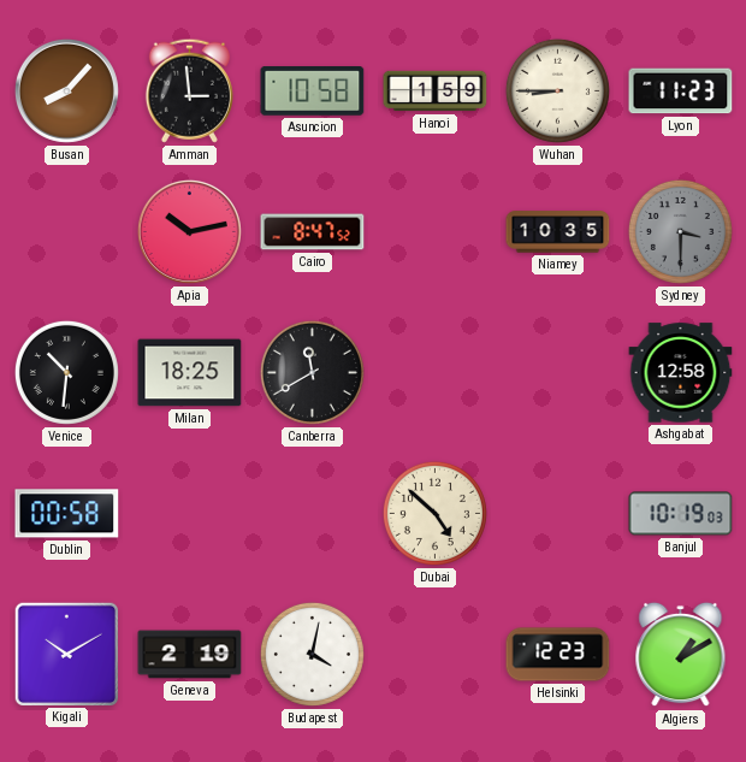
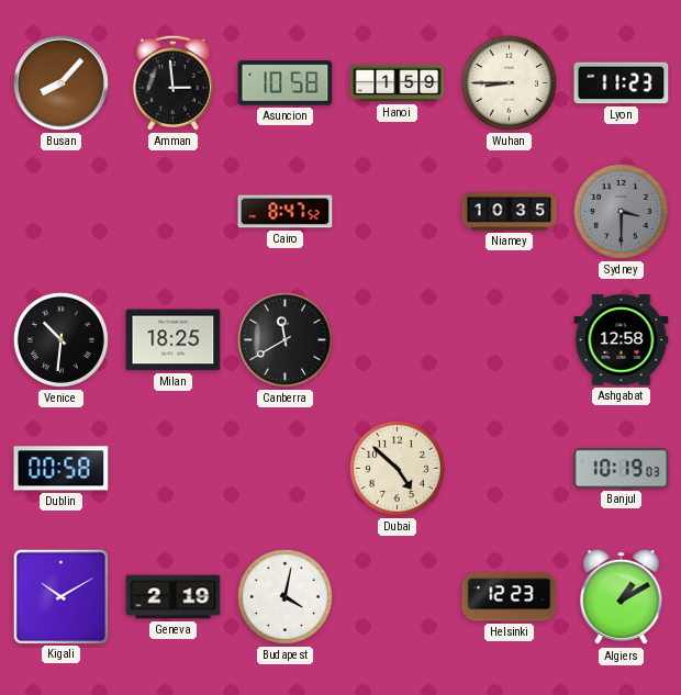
Apia: 10:13 -> none (189, 231)
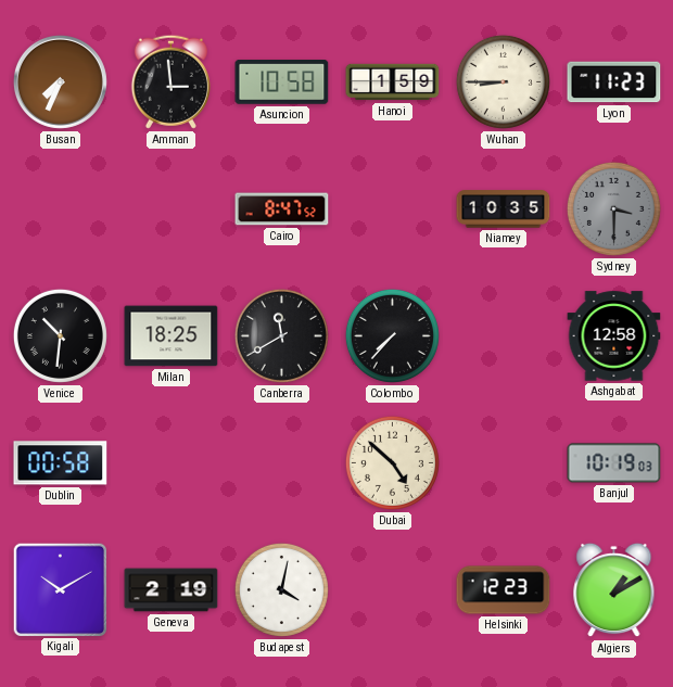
Busan: 8:07 -> 7:34 (60, 81)
Colombo: none -> 7:37 (392, 335)
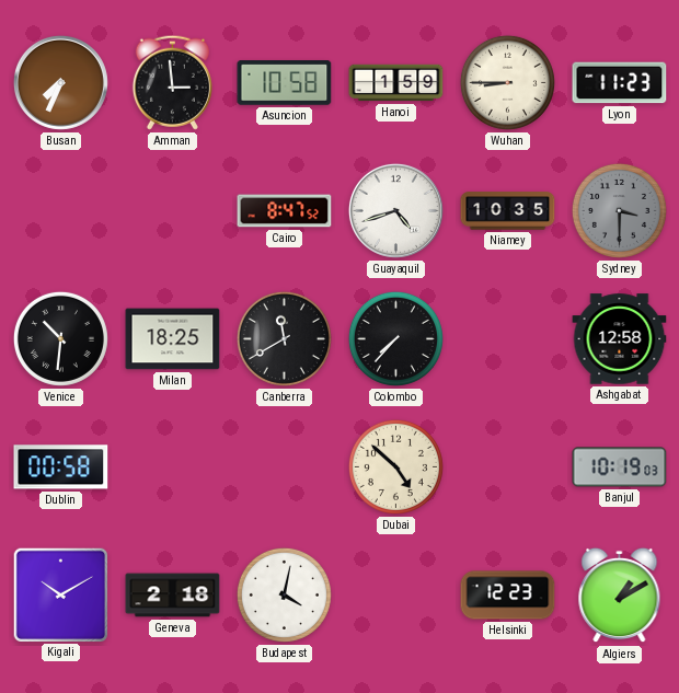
Guayaquil: none -> 4:42 (395, 210)
Geneva: 2:19 -> 2:18 (173, 596)
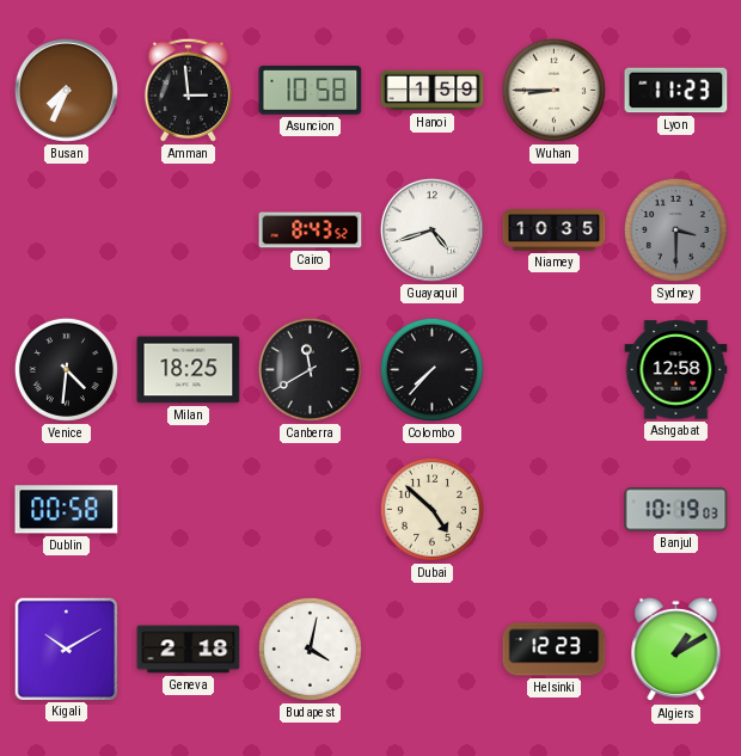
Cairo: 8:47 -> 8:43 (311, 231)
Venice: 10:31 -> 4:31 (66, 369)
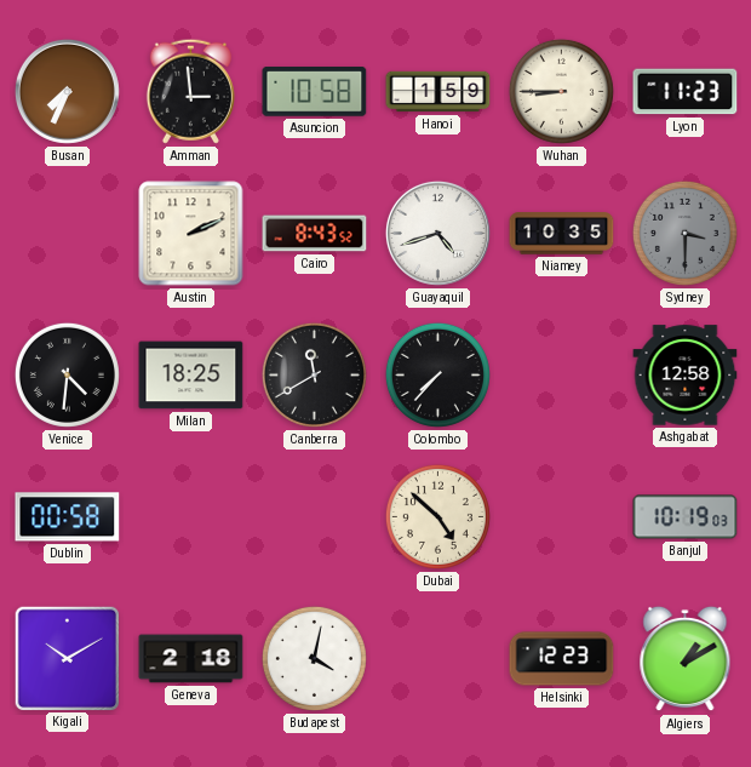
Austin: none -> 2:11 (191, 234)
